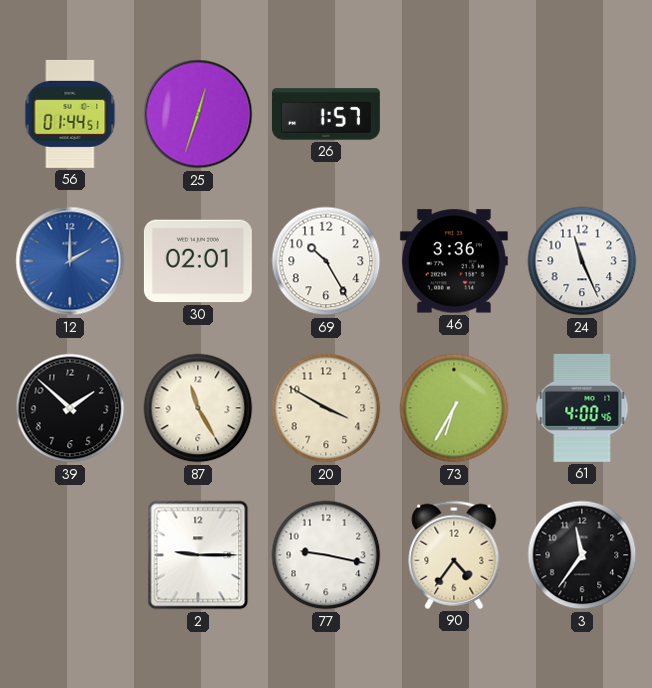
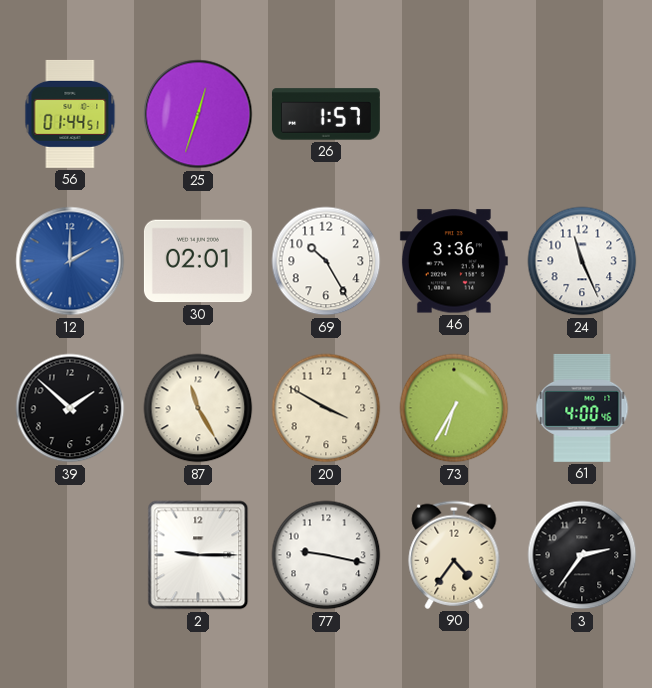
3: 11:36 -> 2:36 (582, 555)
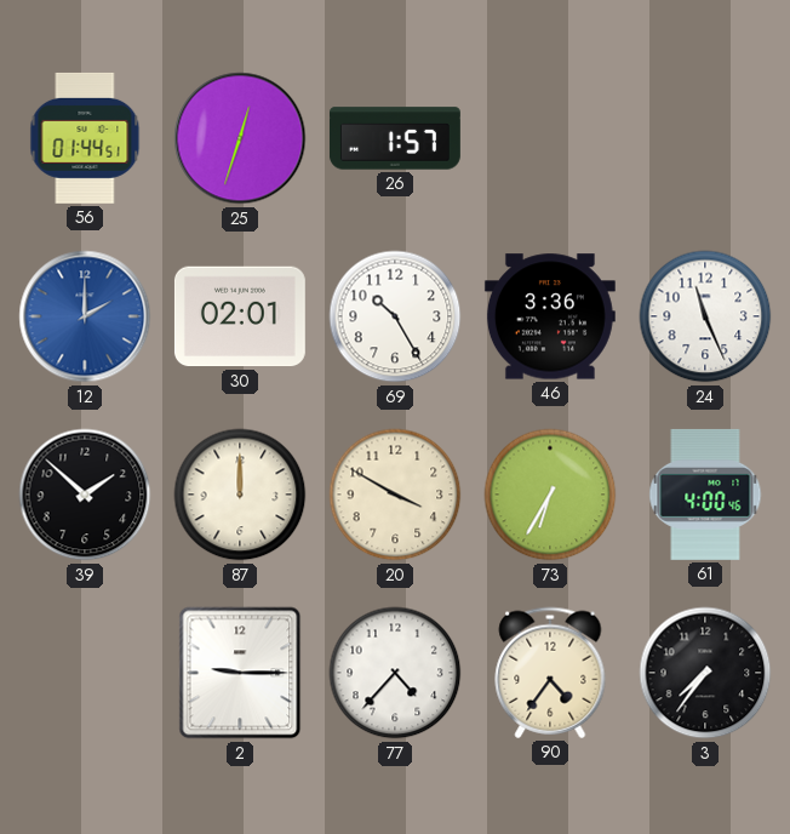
87: 11:25 -> 12:00 (240, 495)
77: 9:17 -> 4:37 (395, 673)
3: 2:36 -> 7:36 (705, 673)
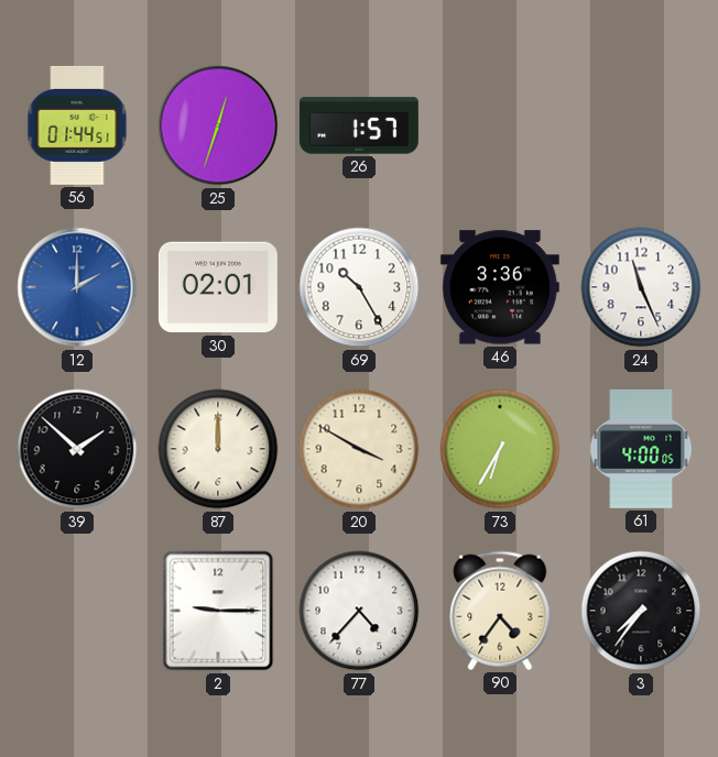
61: 4:00:46 -> 4:00:05 (641, 449)
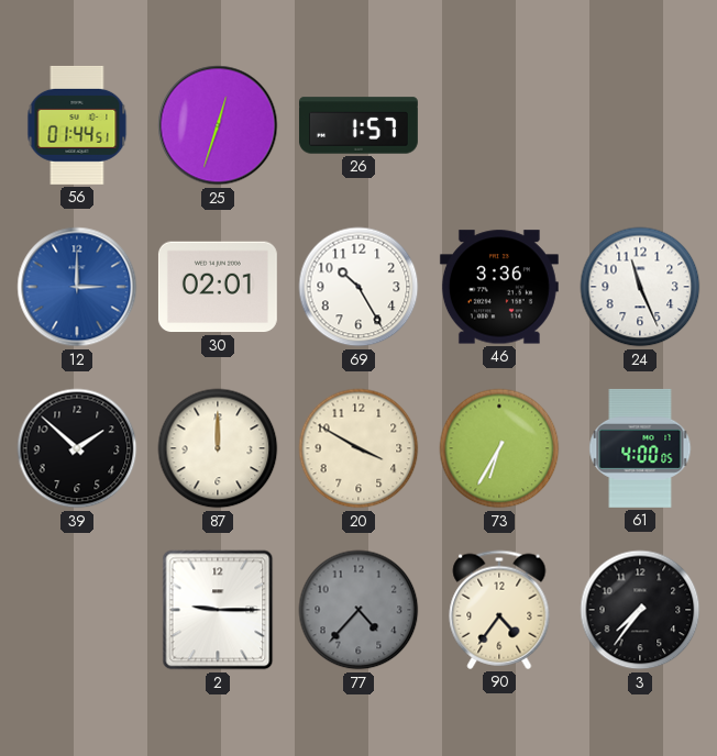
12: 2:00 -> 3:00 (77, 287)
77 dial: white -> grey (358, 610)
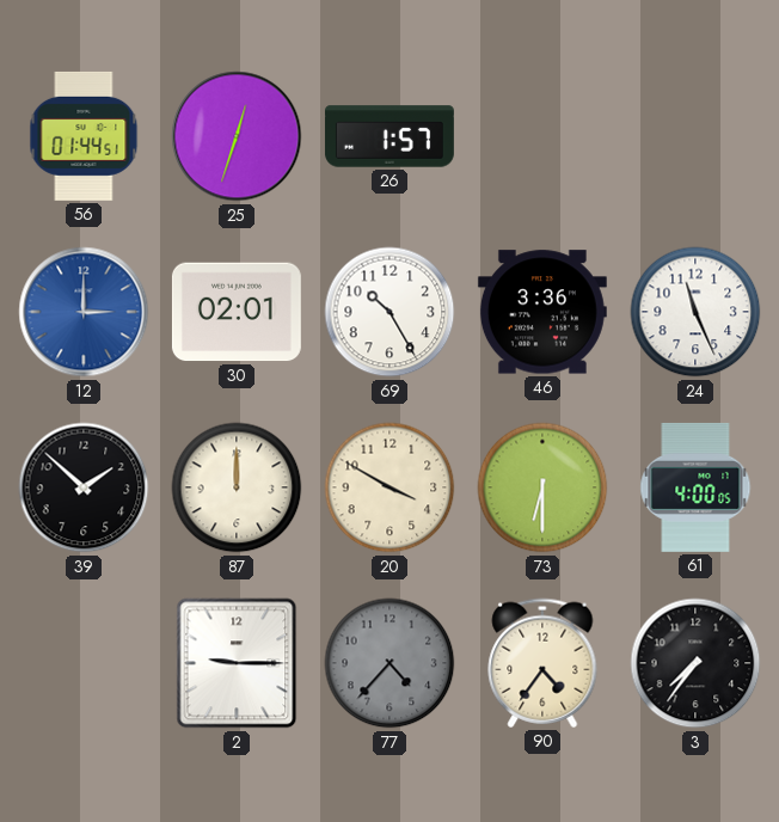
73: 6:35 -> 6:30 (542, 487)
